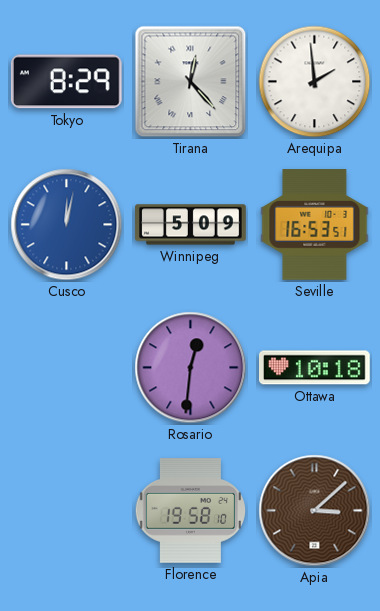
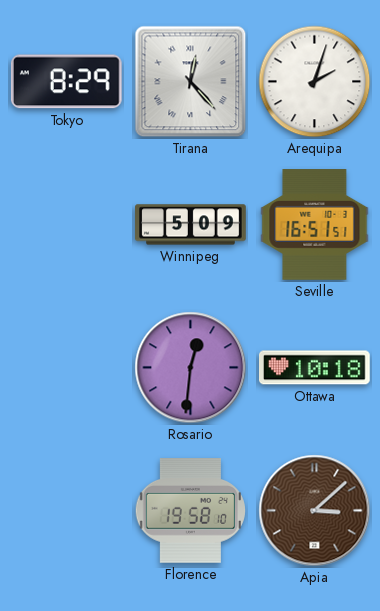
Arequipa: 1:59 -> 2:03 (315, 82)
Cusco: 12:02 -> none (67, 225)
Seville: 16:53 -> 16:51 (315, 225)
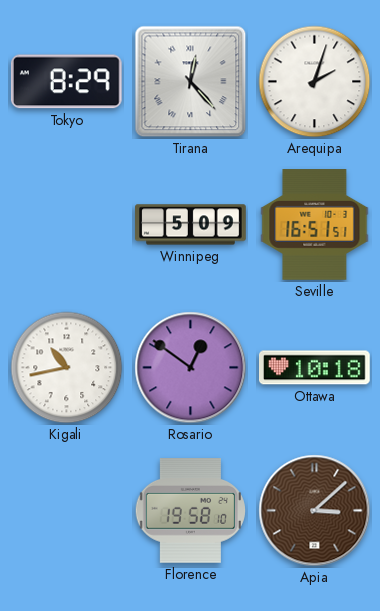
Kigali: none -> 10:43 (67, 368)
Rosario: 12:31 -> 12:51 (191, 368)
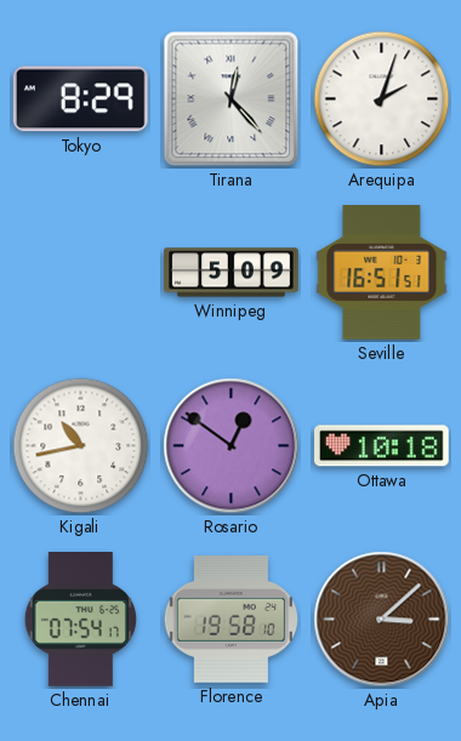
Chennai: none -> 07:54 (80, 620)
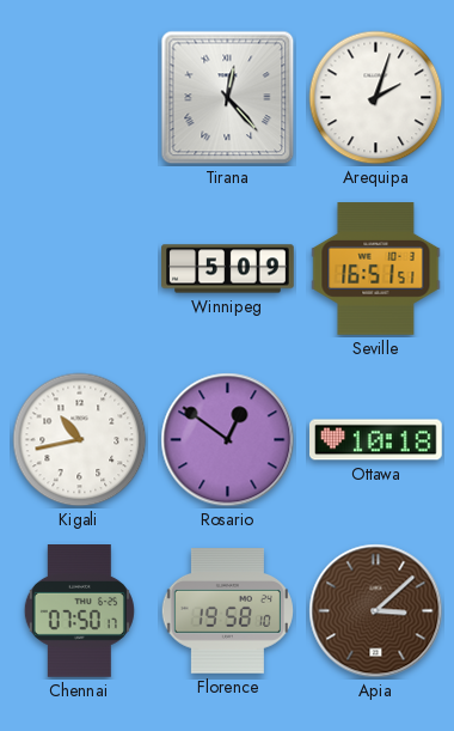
Tokyo: 8:29 -> none (80, 99)
Chennai: 07:54 -> 07:50 (79, 611)
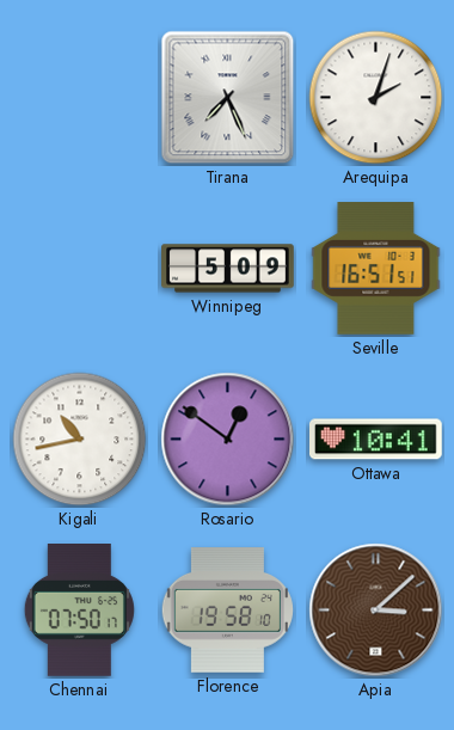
Tirana: 12:23 -> 7:26 (228, 98)
Ottawa: 10:18 -> 10:41 (376, 440)
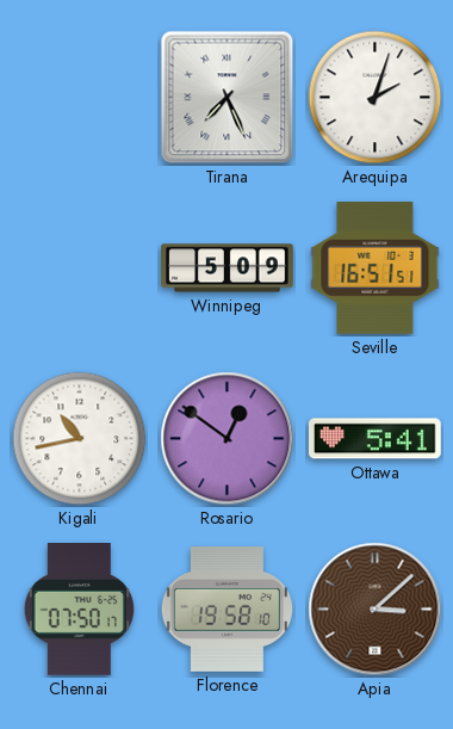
Ottawa: 10:41 -> 5:41 (376, 439)
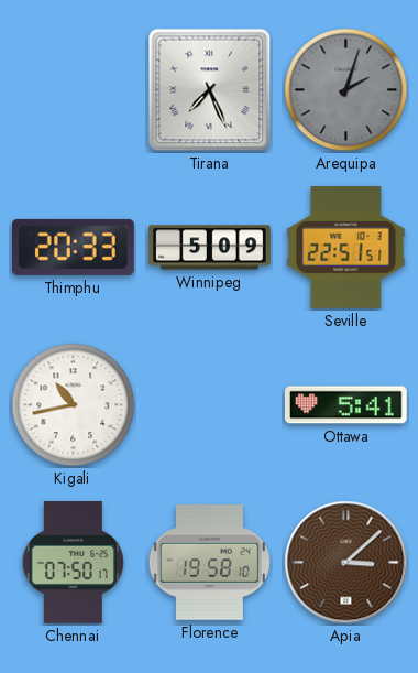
Arequipa dial: white -> grey (346, 90)
Thimphu: none -> 20:33 (74, 247)
Seville: 16:51 -> 22:51 (346, 248)
Rosario: 12:51 -> none (228, 439)
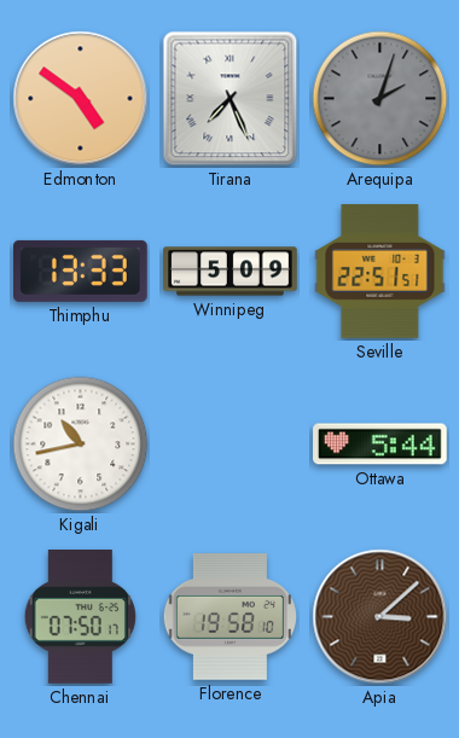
Edmonton: none -> 4:51 (81, 99)
Thimphu: 20:33 -> 13:33 (81, 271)
Ottawa: 5:41 -> 5:44 (380, 444)
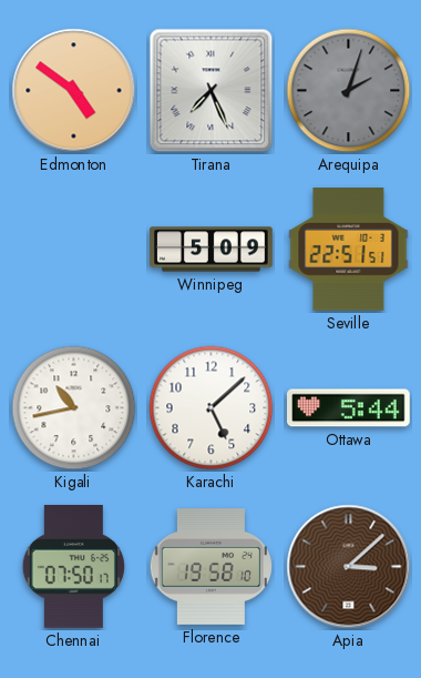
Thimphu: 13:33 -> none (81, 271)
Karachi: none -> 5:08 (212, 408)
